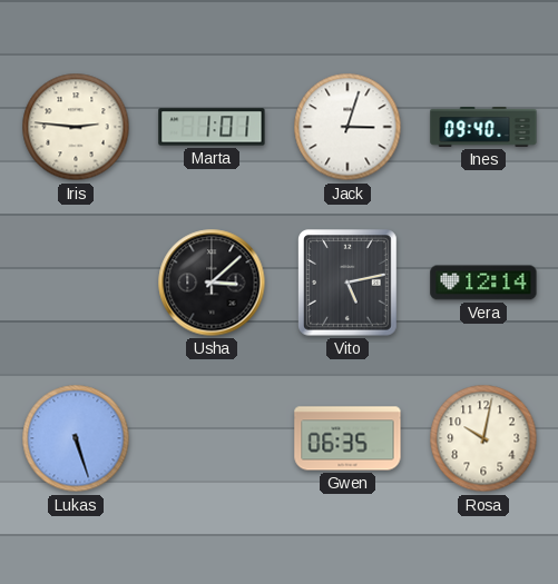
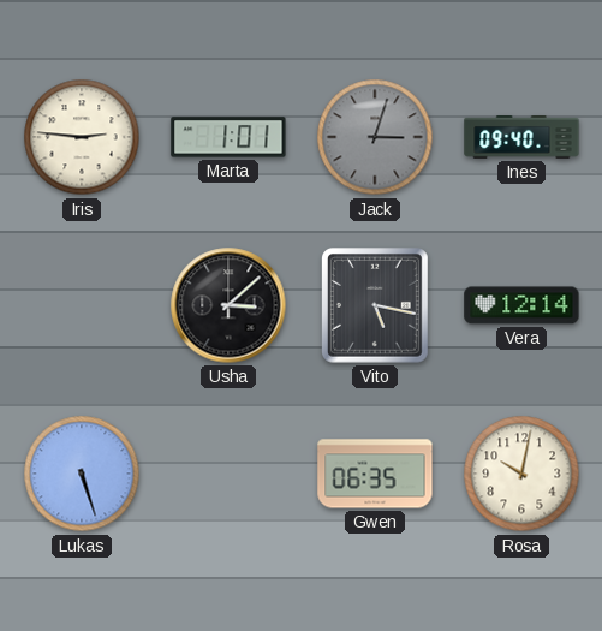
Jack dial: white -> grey (375, 137)
Vito: 5:13 -> 5:17 (376, 306)
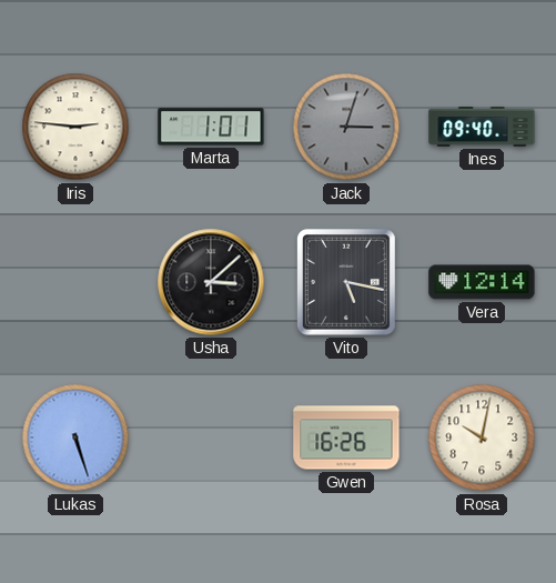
Gwen: 06:35 -> 16:26 (346, 438)
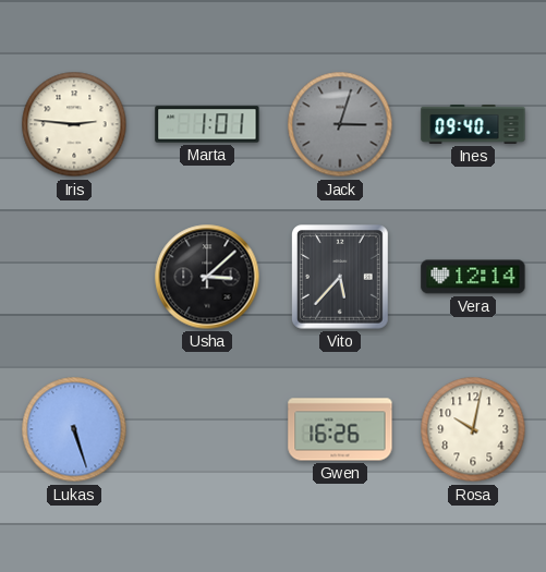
Vito: 5:17 -> 5:37 (341, 278)
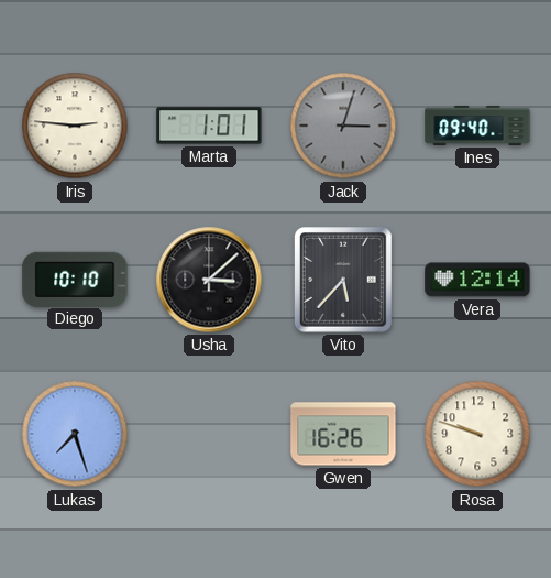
Diego: none -> 10:10 (75, 279)
Lukas: 5:27 -> 7:27 (75, 434)
Rosa: 10:02 -> 9:48 (477, 434)
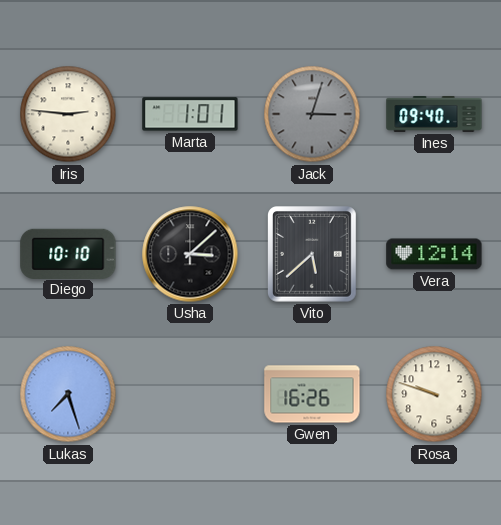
Vito: 5:37 -> 5:38 (313, 255)
